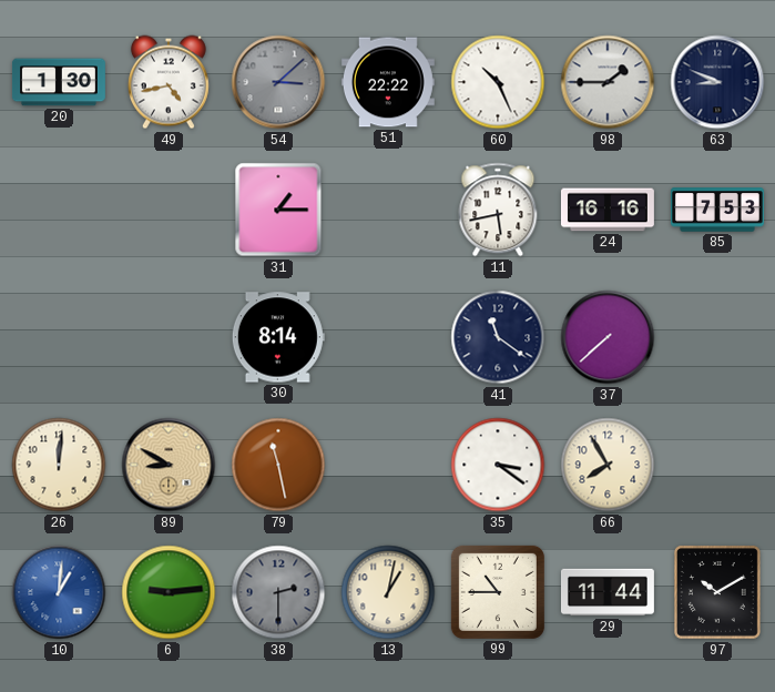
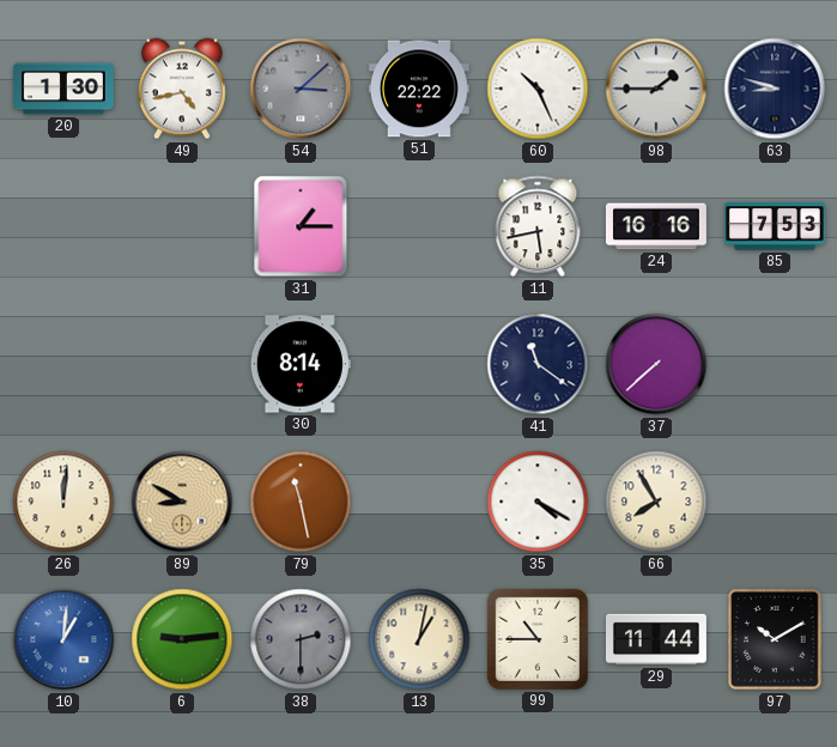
63: 8:49 -> 8:48 (775, 89)
35: 3:21 -> 4:20 (538, 502)
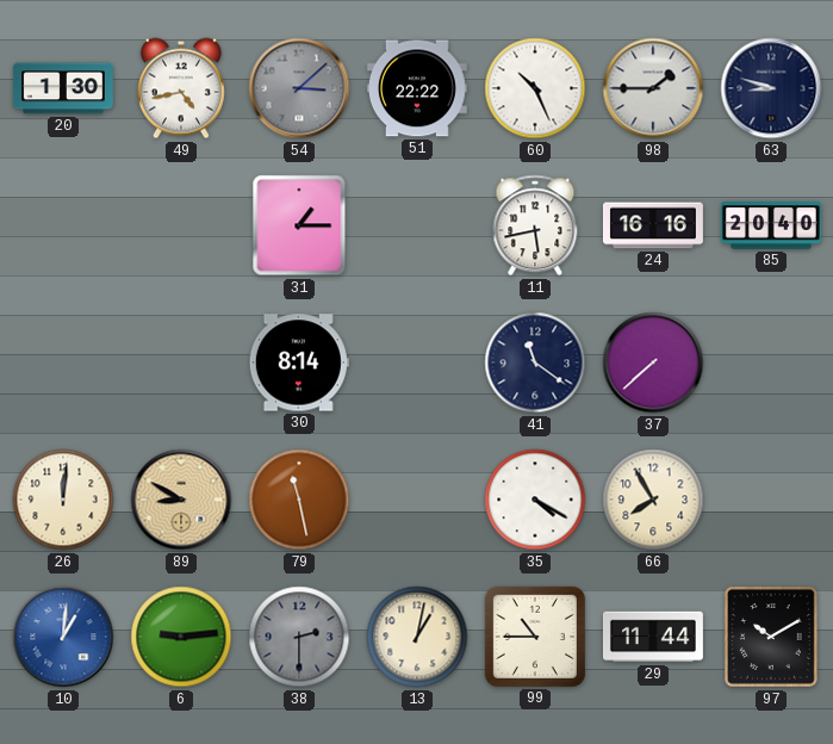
85: 7:53 -> 20:40 (771, 225)
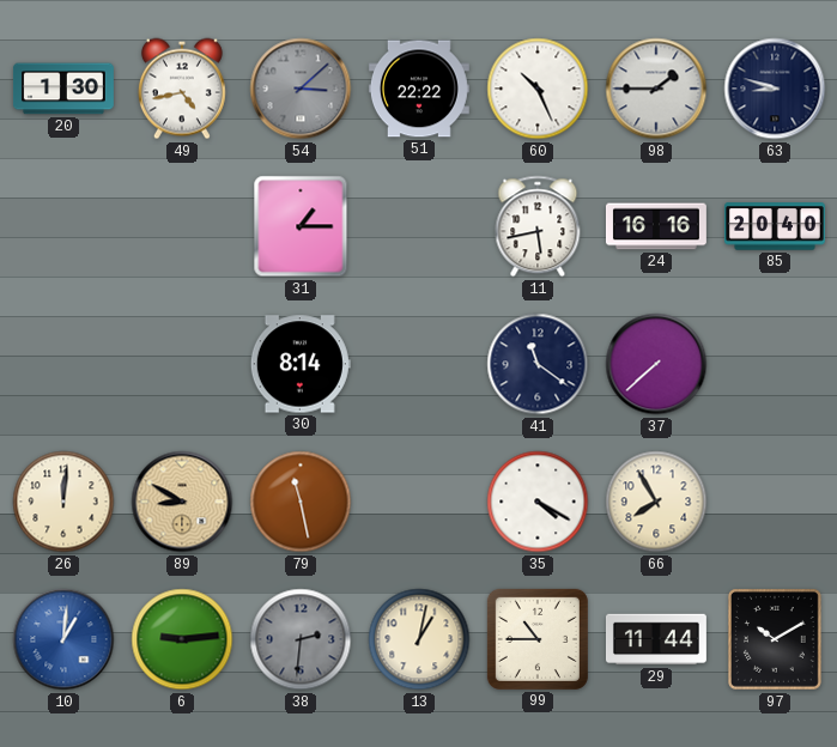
38: 2:30 -> 2:31 (301, 639)
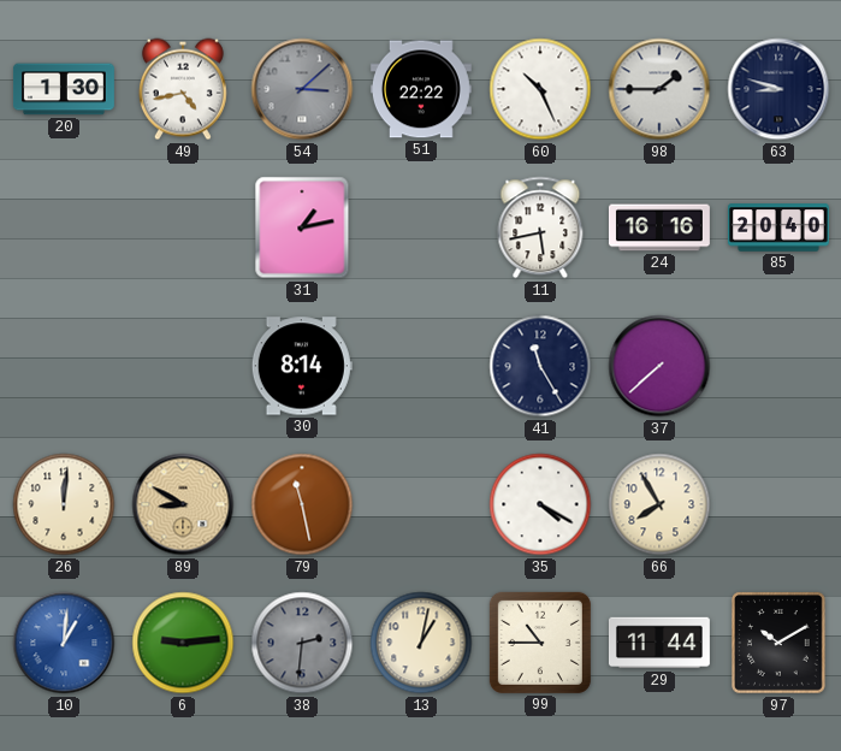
31: 1:15 -> 1:13 (302, 227)
41: 11:21 -> 11:25 (540, 366)
